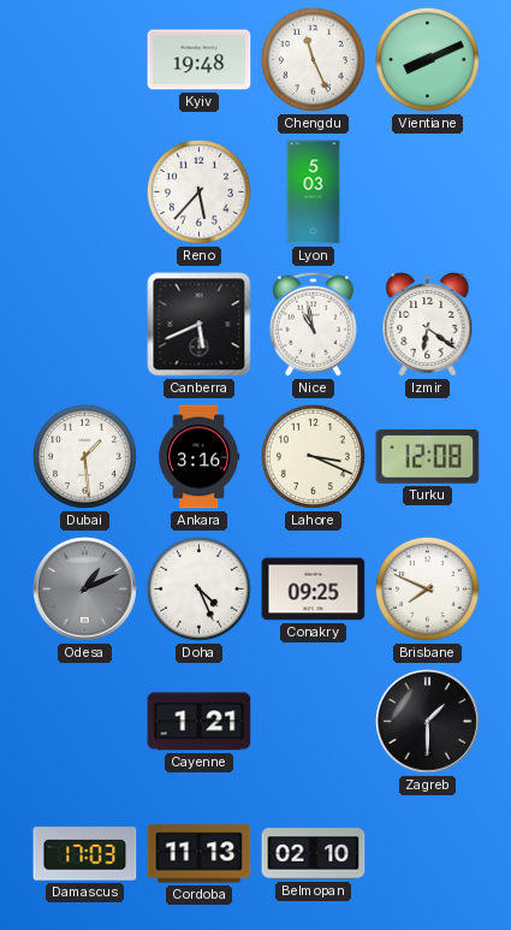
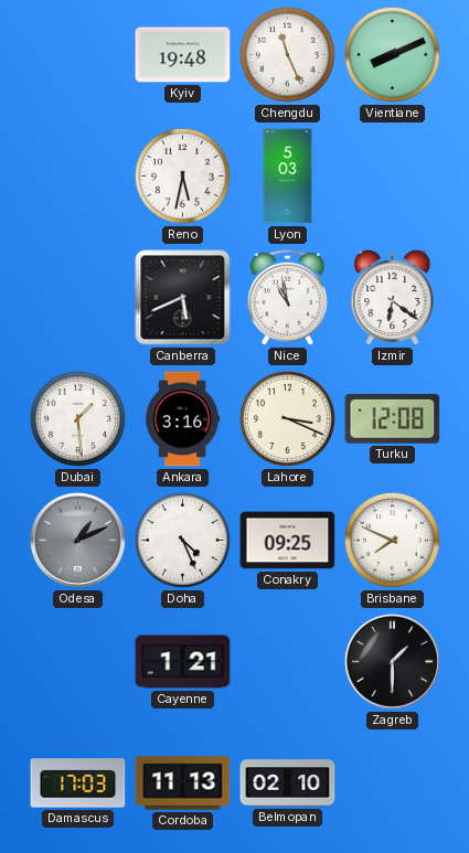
Reno: 5:37 -> 5:32 (182, 175)
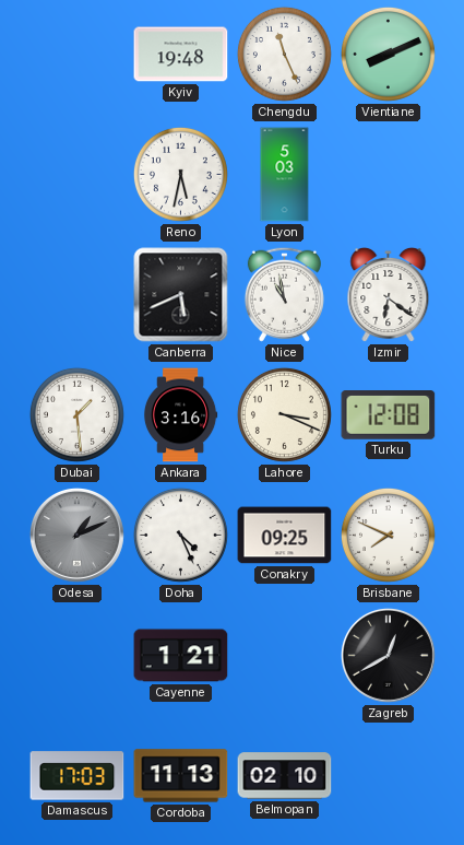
Zagreb: 1:30 -> 12:40 (388, 655)
